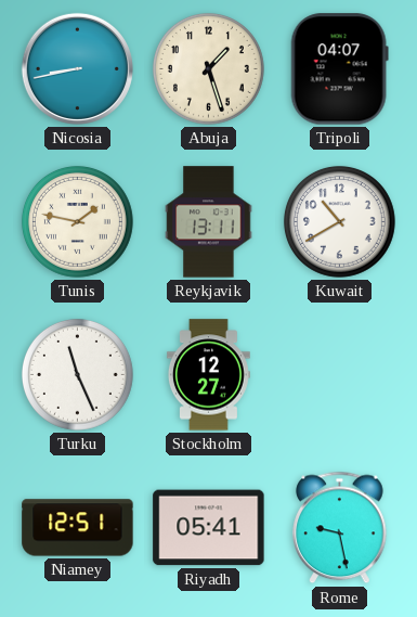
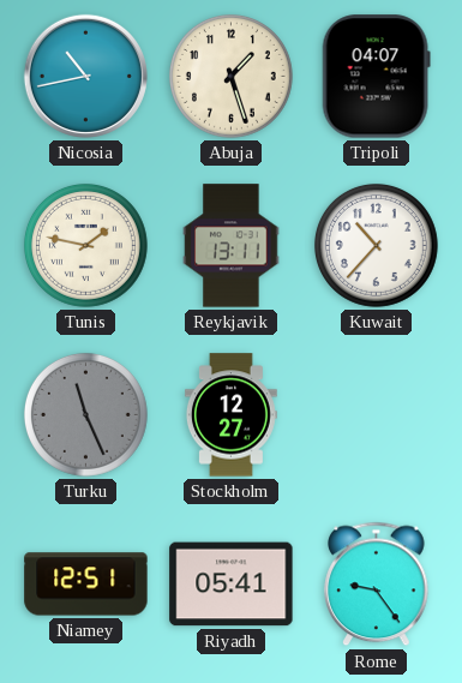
Nicosia: 8:43 -> 10:43 (85, 76)
Kuwait: 10:40 -> 10:37 (376, 245)
Turku dial: white -> grey (85, 414)
Rome: 9:28 -> 9:24 (377, 585)
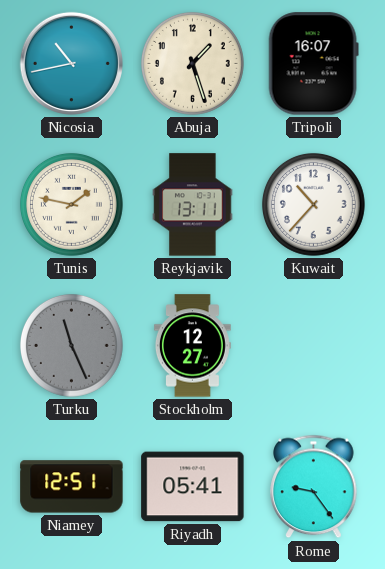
Tripoli: 04:07 -> 16:07 (313, 64)
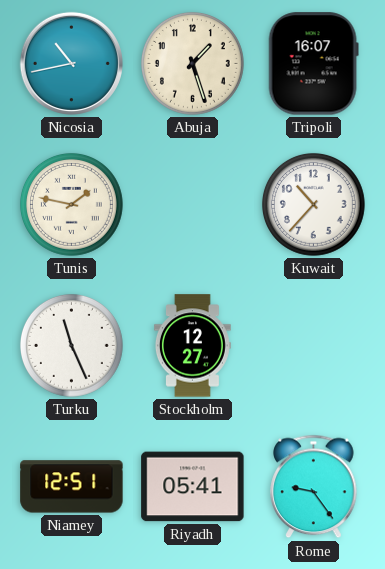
Reykjavik: 13:11 -> none (193, 205)
Turku dial: grey -> white (71, 345)
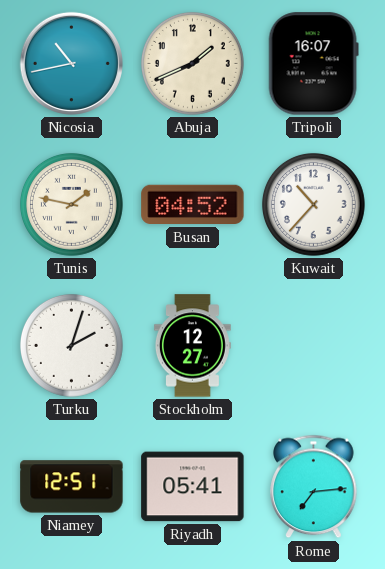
Abuja: 1:27 -> 1:41 (192, 63)
Busan: none -> 04:52 (193, 205)
Turku: 11:26 -> 2:03 (71, 345)
Rome: 9:24 -> 7:14 (314, 487)
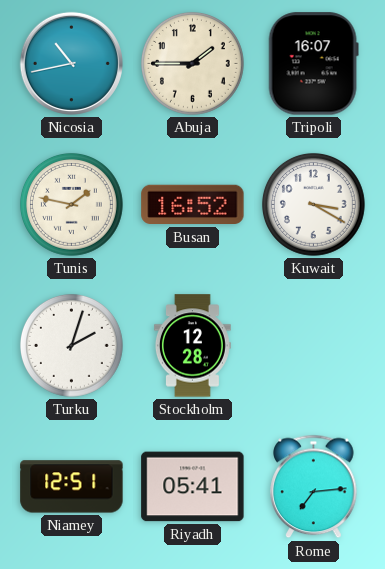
Abuja: 1:41 -> 1:45 (192, 63)
Busan: 04:52 -> 16:52 (193, 205)
Kuwait: 10:37 -> 3:20 (313, 204)
Stockholm: 12:27 -> 12:28 (192, 346)
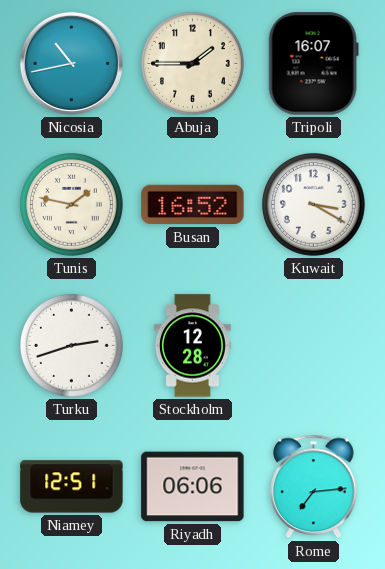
Turku: 2:03 -> 2:42 (71, 345)
Riyadh: 05:41 -> 06:06 (193, 487)
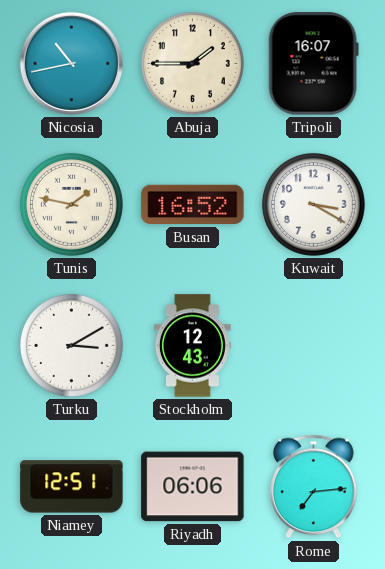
Turku: 2:42 -> 3:10 (71, 345)
Stockholm: 12:28 -> 12:43 (192, 346)
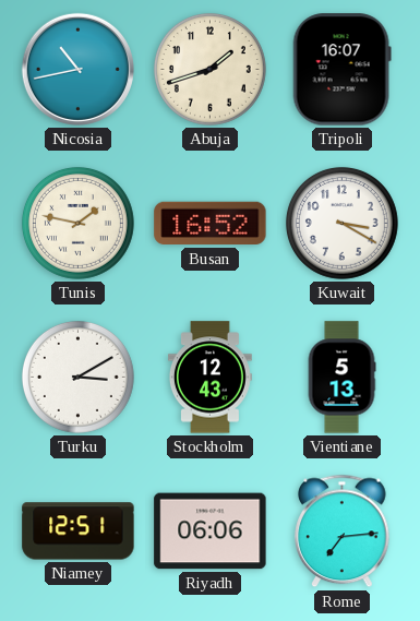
Abuja: 1:45 -> 1:42 (209, 69)
Vientiane: none -> 5:13 (341, 378)
